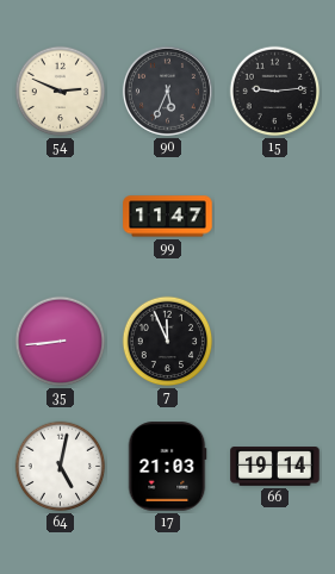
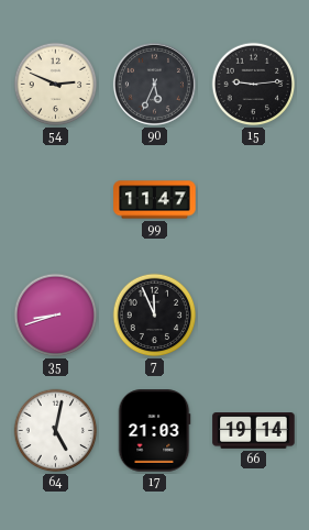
35: 8:44 -> 8:42 (56, 316)
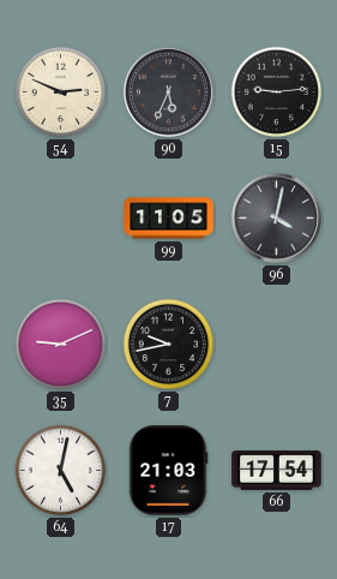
99: 11:47 -> 11:05 (169, 219)
96: none -> 4:02 (276, 217)
35: 8:42 -> 9:11 (61, 345)
7: 11:56 -> 9:43 (169, 345)
66: 19:14 -> 17:54 (277, 471)
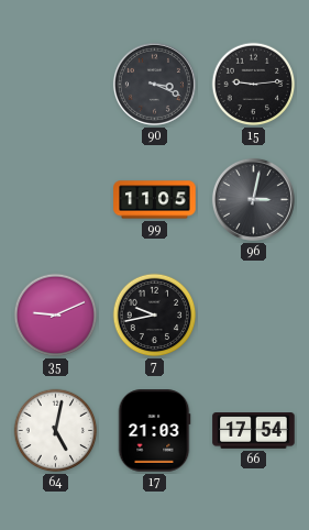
54: 2:49 -> none (61, 92)
90: 5:34 -> 3:19 (154, 84)
96: 4:02 -> 3:02 (253, 199)
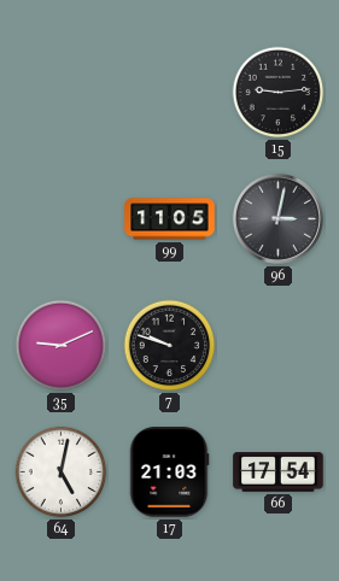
90: 3:19 -> none (154, 84)
7: 9:43 -> 9:48 (170, 346)
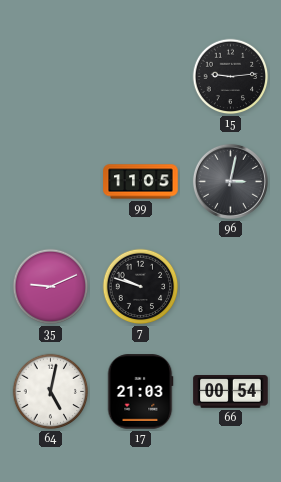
66: 17:54 -> 00:54 (231, 392)
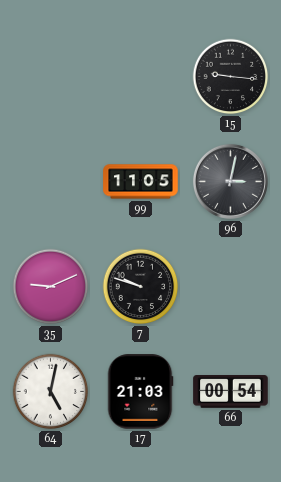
15: 9:14 -> 9:16 (231, 77)
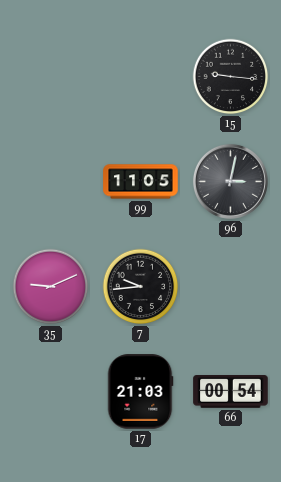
7: 9:48 -> 9:44 (141, 287)
64: 5:02 -> none (51, 392)
